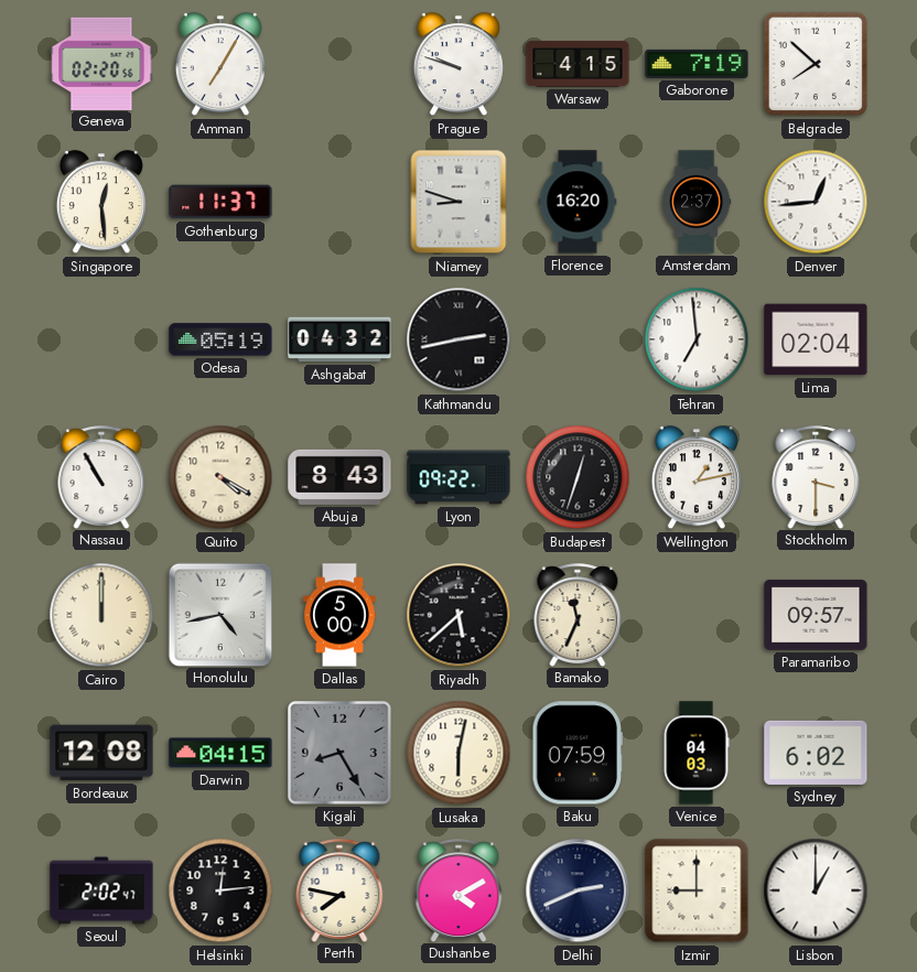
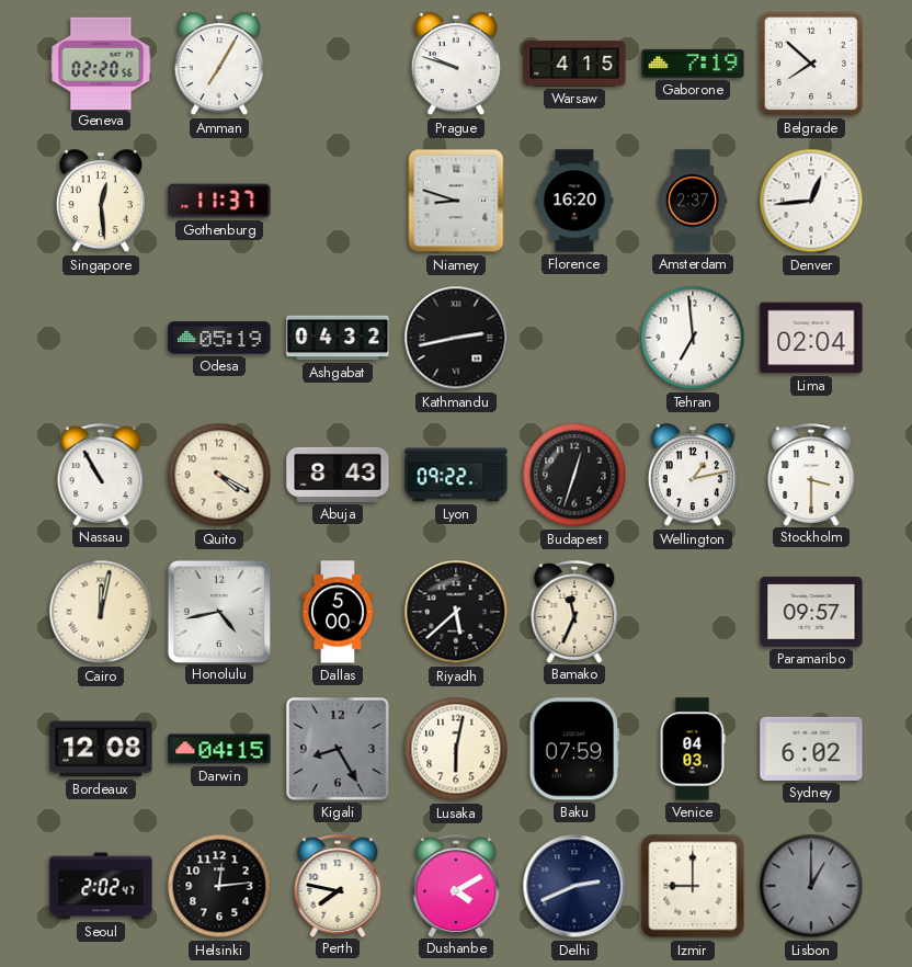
Cairo: 12:00 -> 12:02 (101, 612)
Lisbon dial: white -> grey (811, 886)
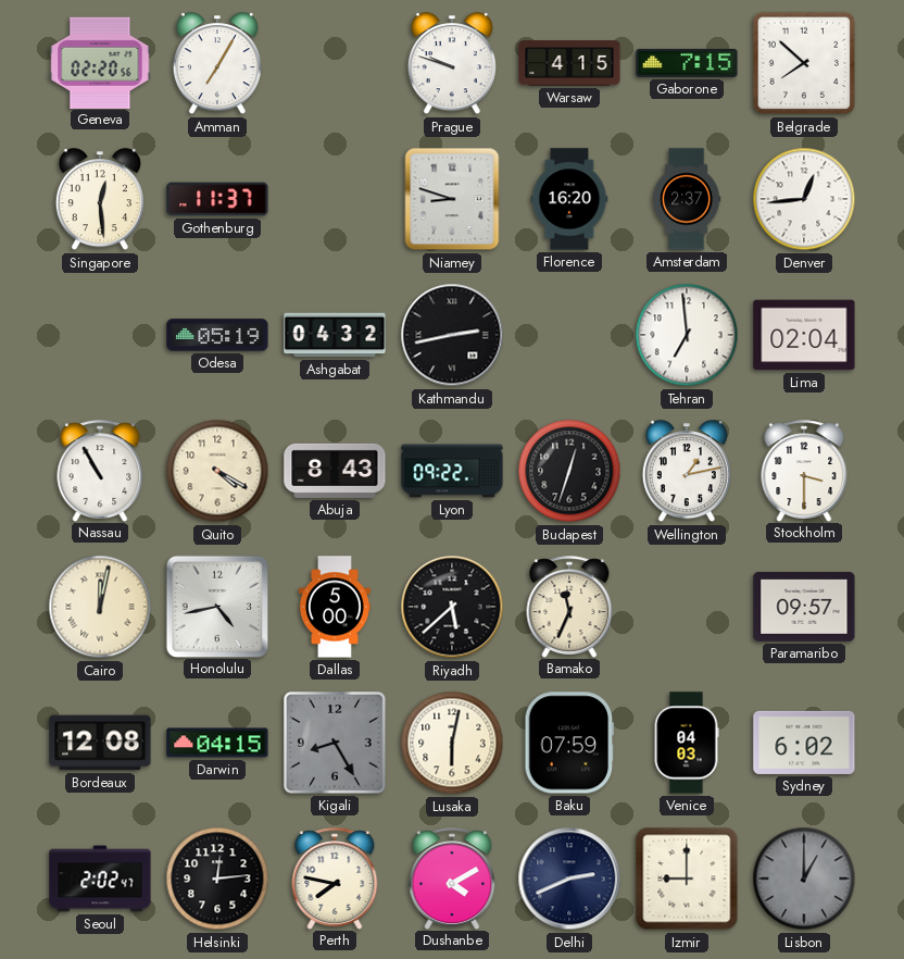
Gaborone: 7:19 -> 7:15 (687, 63)
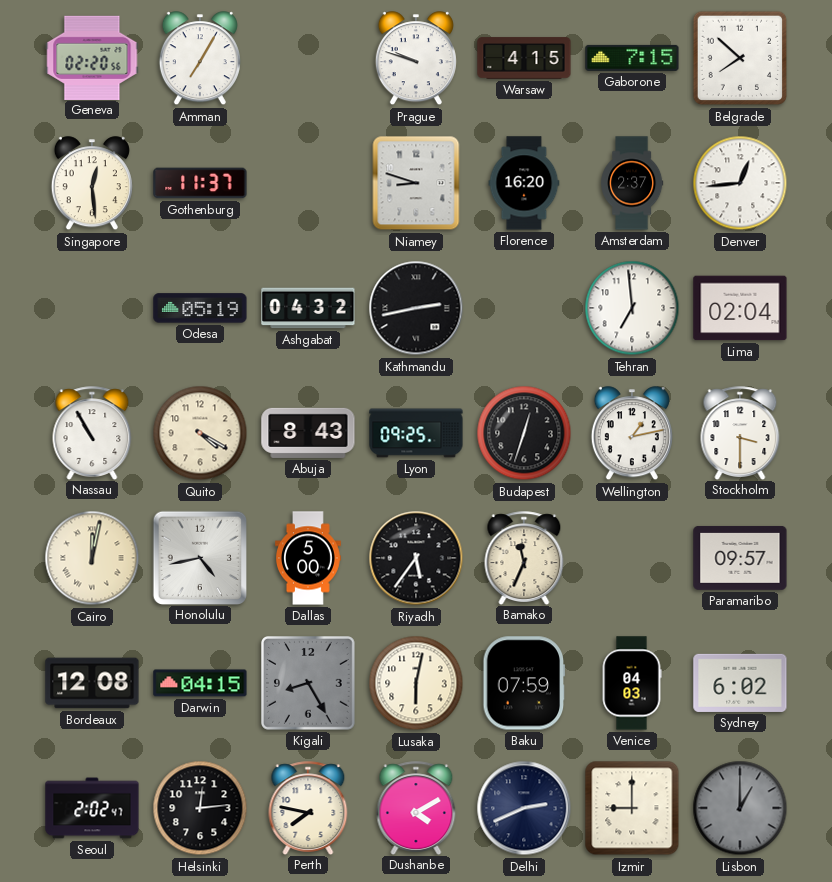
Lyon: 09:22 -> 09:25 (416, 433)
Riyadh: 5:38 -> 5:36 (416, 558)
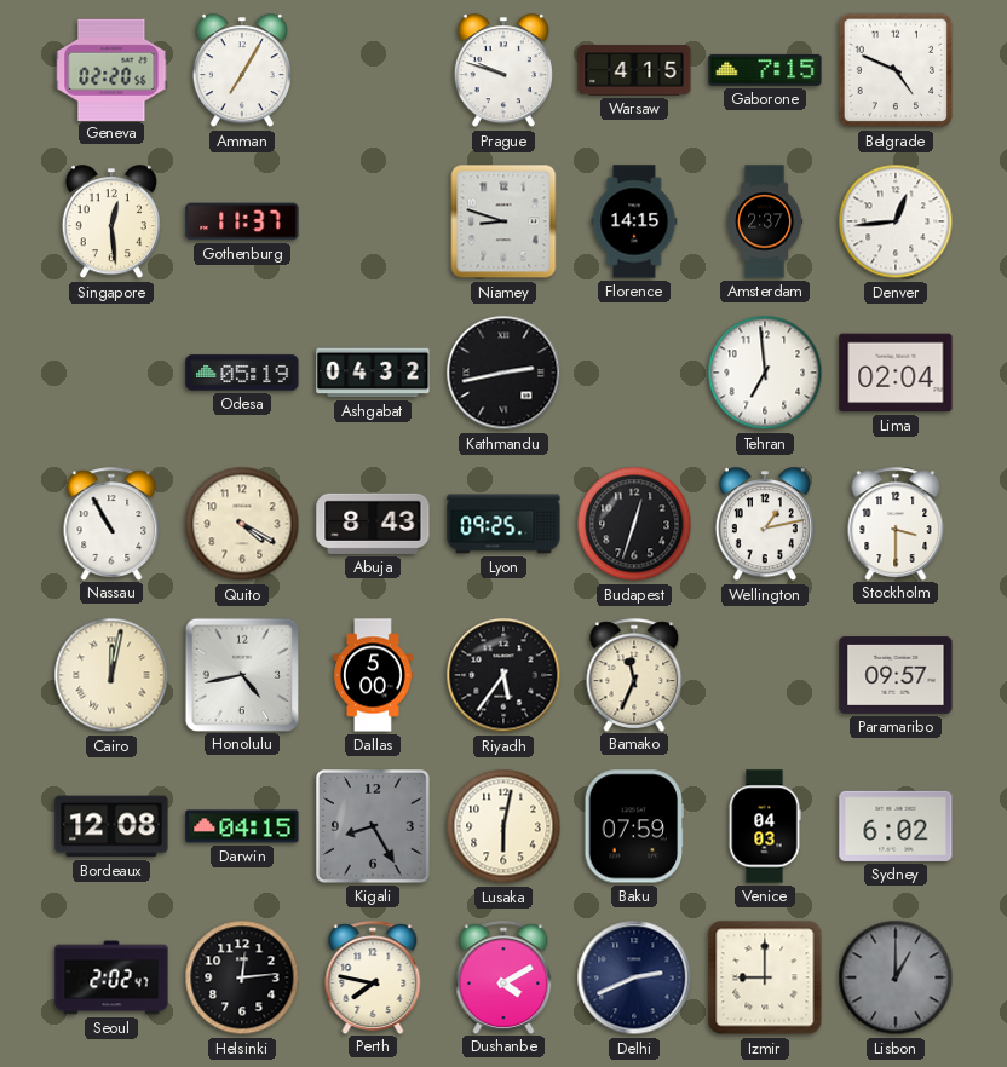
Belgrade: 7:52 -> 4:49 (896, 70)
Florence: 16:20 -> 14:15 (634, 221)
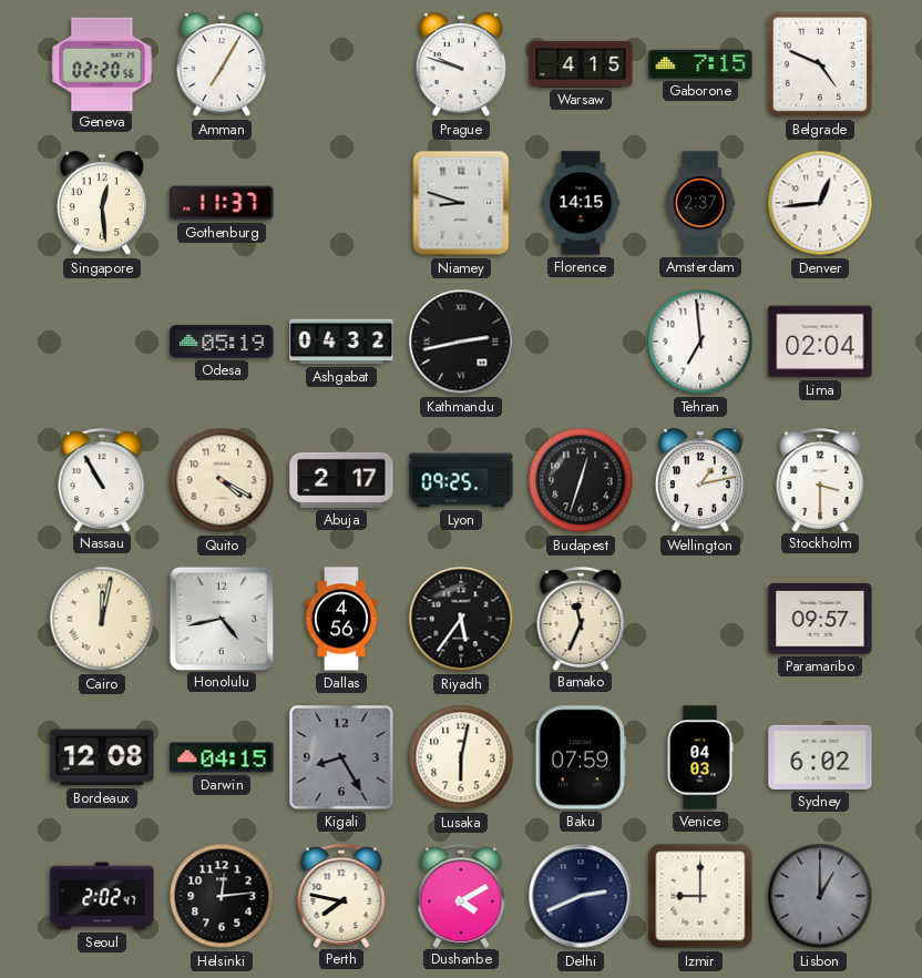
Abuja: 8:43 -> 2:17 (341, 480)
Dallas: 5:00 -> 4:56 (342, 619)
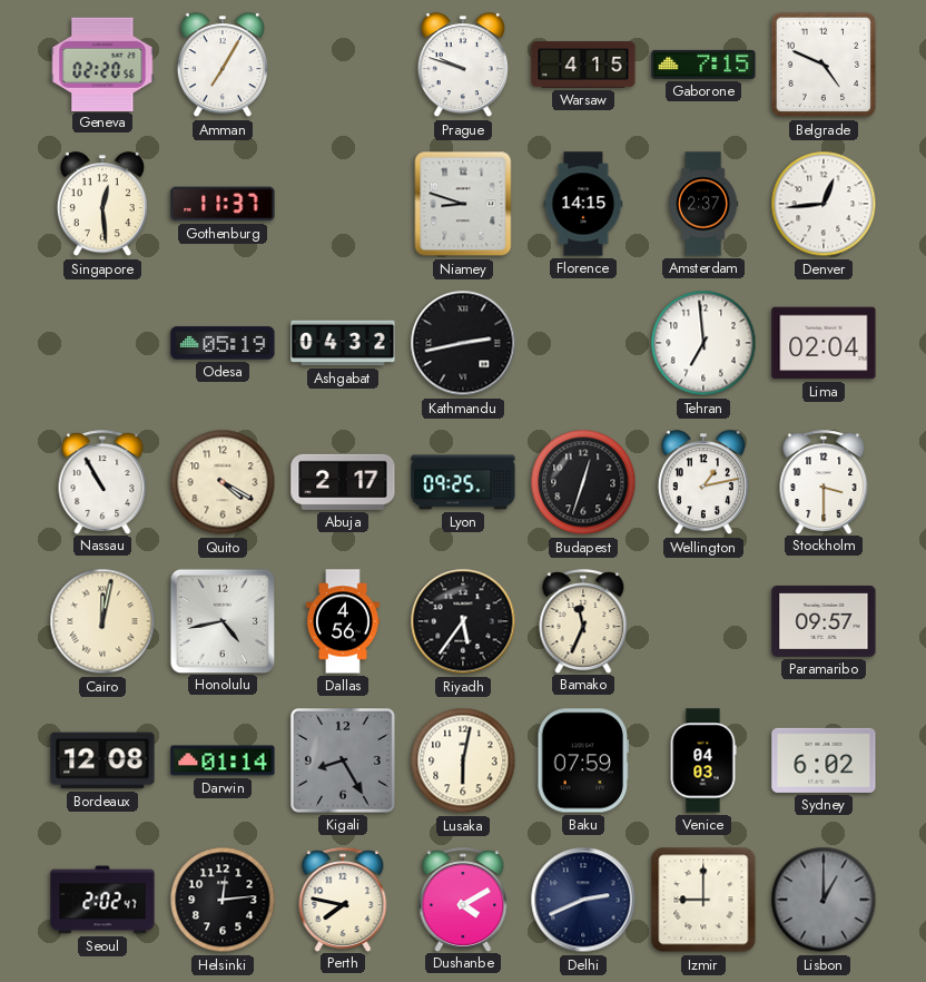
Darwin: 04:15 -> 01:14 (223, 760)
